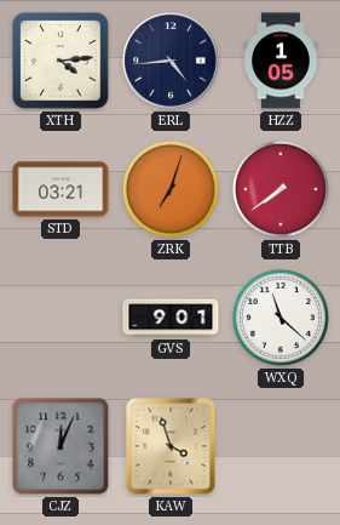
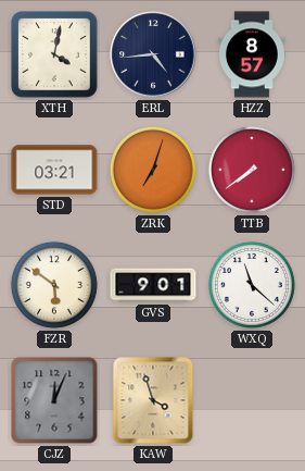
XTH: 4:14 -> 4:02 (55, 55)
HZZ: 1:05 -> 8:57 (252, 54)
FZR: none -> 5:51 (54, 285)
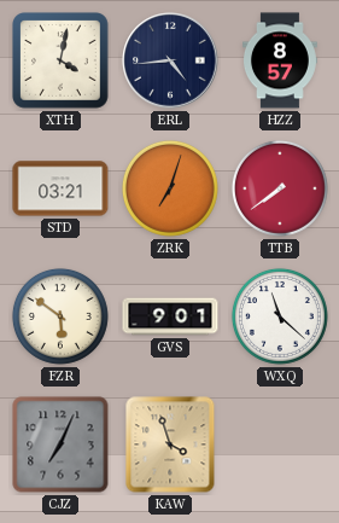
CJZ: 12:04 -> 7:04 (60, 444)
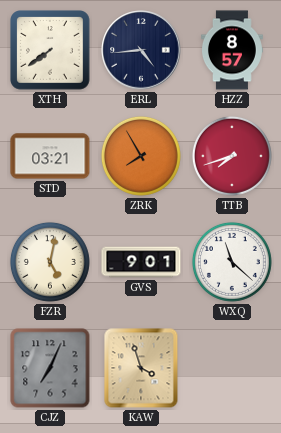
XTH: 4:02 -> 7:39 (51, 51)
ZRK: 7:03 -> 7:55 (141, 156)
TTB: 7:39 -> 7:42 (232, 156)
FZR: 5:51 -> 5:02 (50, 262)
